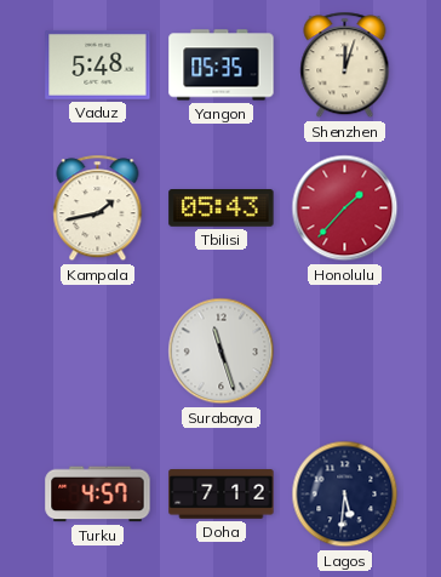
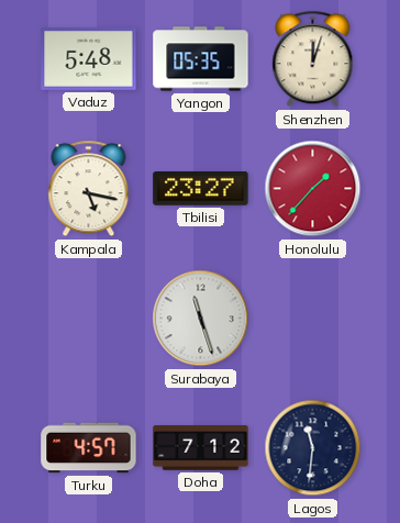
Kampala: 1:43 -> 5:17 (89, 189)
Tbilisi: 05:43 -> 23:27 (201, 189)
Lagos: 5:31 -> 11:31 (313, 448)
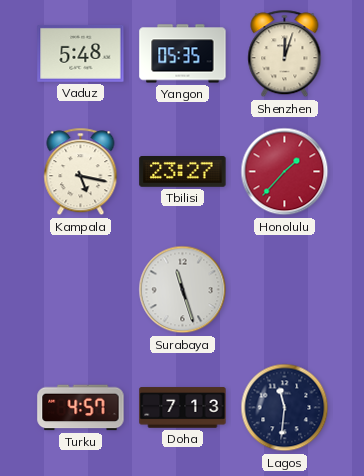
Doha: 7:12 -> 7:13 (183, 408)
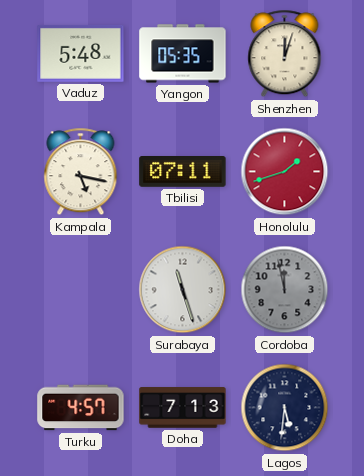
Tbilisi: 23:27 -> 07:11 (183, 172)
Honolulu: 1:37 -> 1:42 (285, 172)
Cordoba: none -> 11:58 (285, 290)
Lagos: 11:31 -> 5:31 (285, 408)
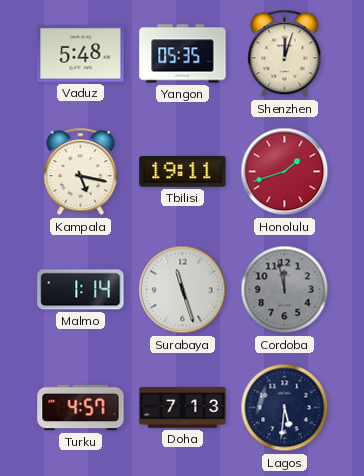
Tbilisi: 07:11 -> 19:11 (183, 172)
Malmo: none -> 1:14 (81, 290)
